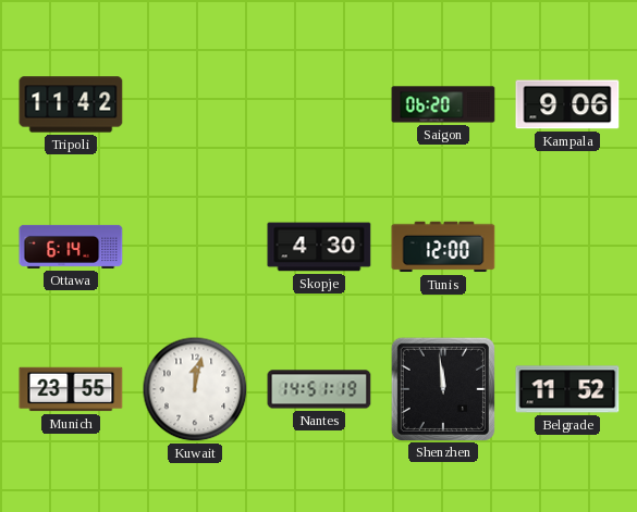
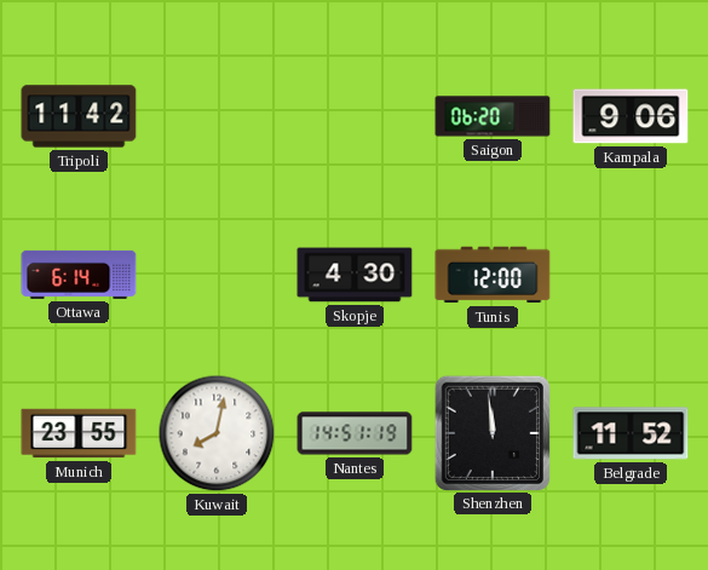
Kuwait: 12:02 -> 8:02 (217, 433)
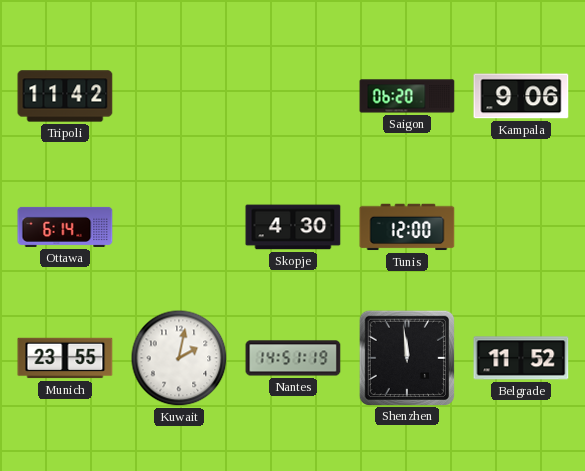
Kuwait: 8:02 -> 2:02 (179, 358)
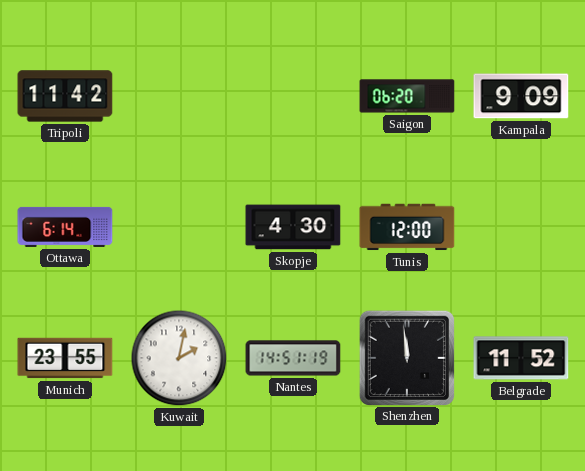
Kampala: 9:06 -> 9:09 (521, 96)
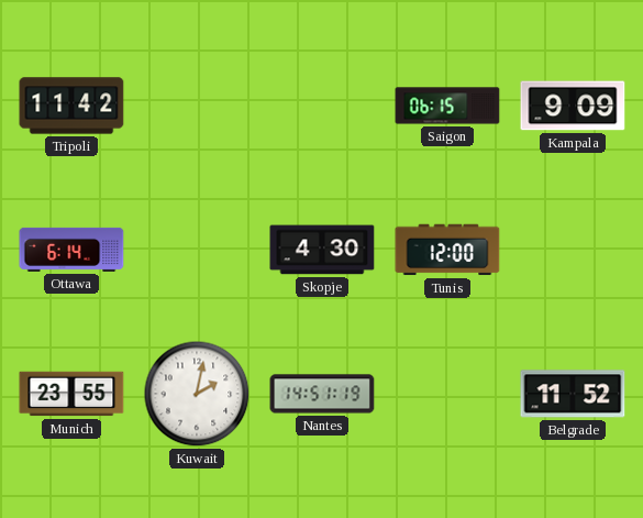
Saigon: 06:20 -> 06:15 (447, 106)
Shenzhen: 11:59 -> none (406, 357)
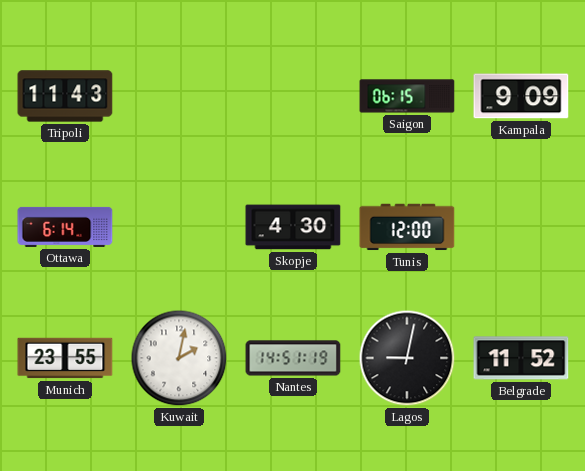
Tripoli: 11:42 -> 11:43 (65, 96)
Lagos: none -> 9:02 (407, 358)
